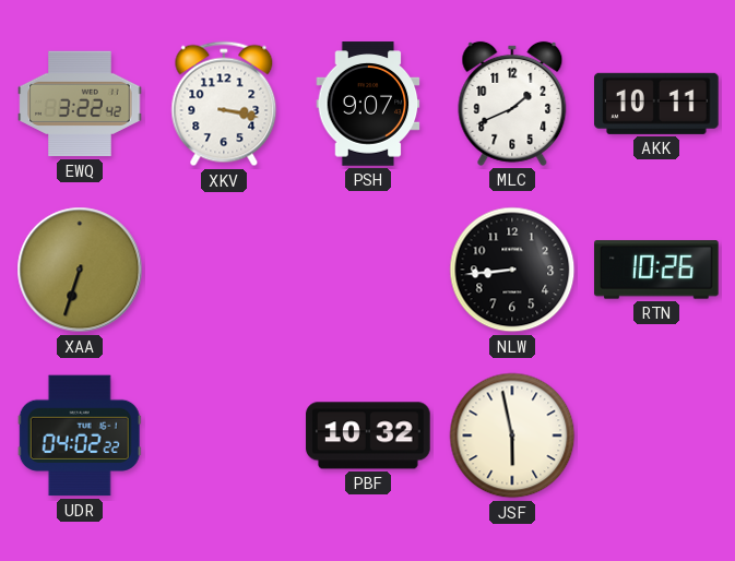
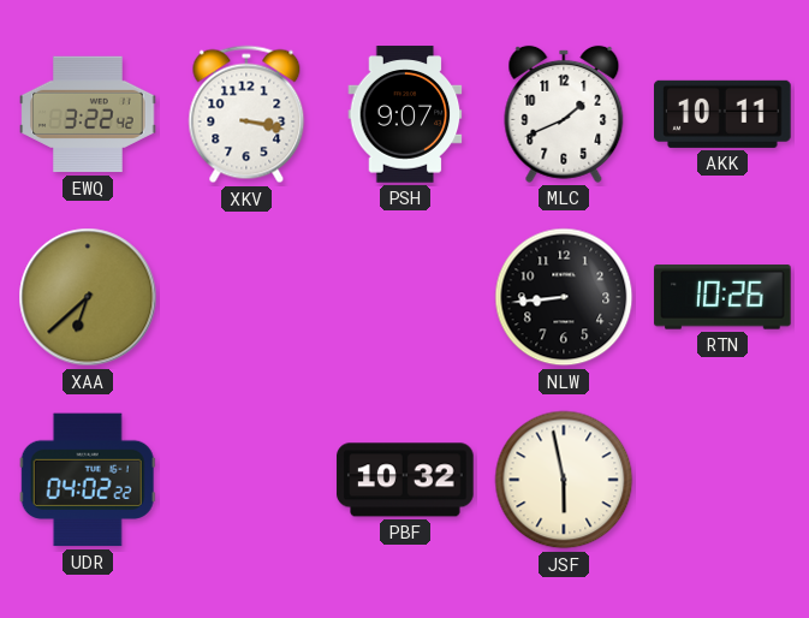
XAA: 6:33 -> 6:38 (88, 297)
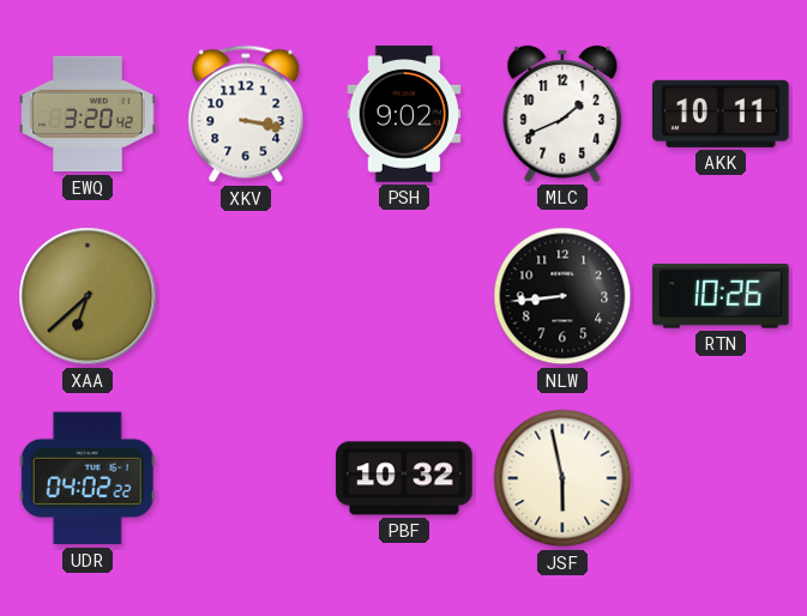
EWQ: 3:22 -> 3:20 (88, 114)
PSH: 9:07 -> 9:02 (404, 114)
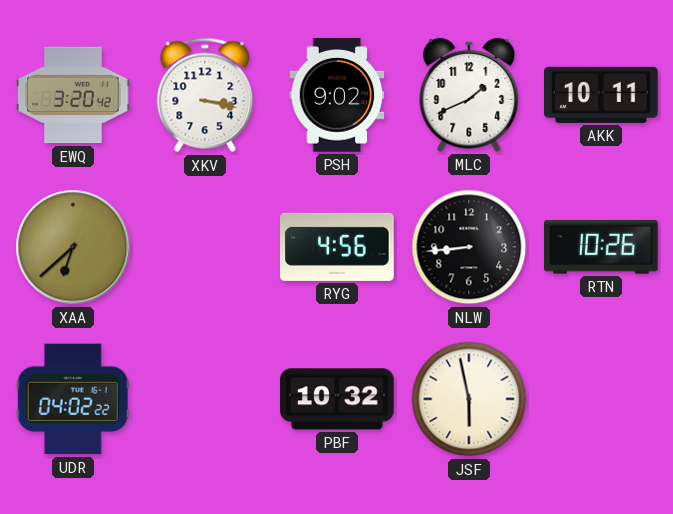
RYG: none -> 4:56 (337, 247)
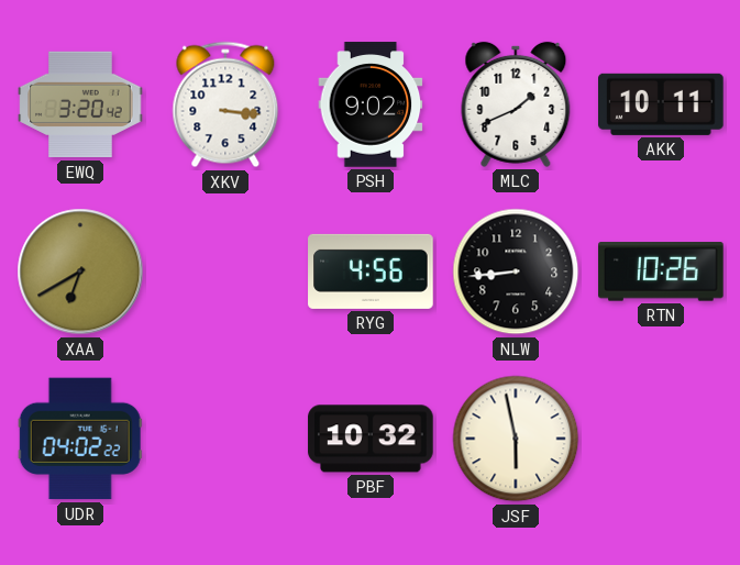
XKV: 3:17 -> 3:16 (225, 104)
XAA: 6:38 -> 6:40 (80, 272)
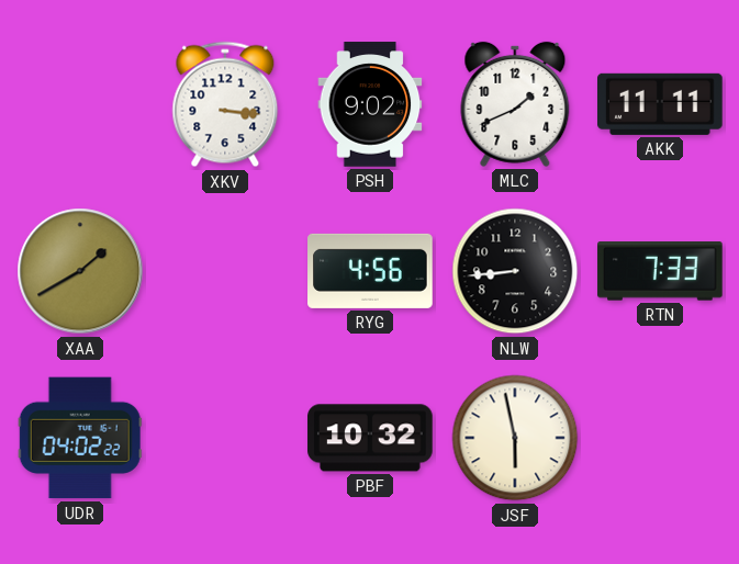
EWQ: 3:20 -> none (80, 104)
AKK: 10:11 -> 11:11 (661, 104)
XAA: 6:40 -> 1:40 (80, 271)
RTN: 10:26 -> 7:33 (660, 271)
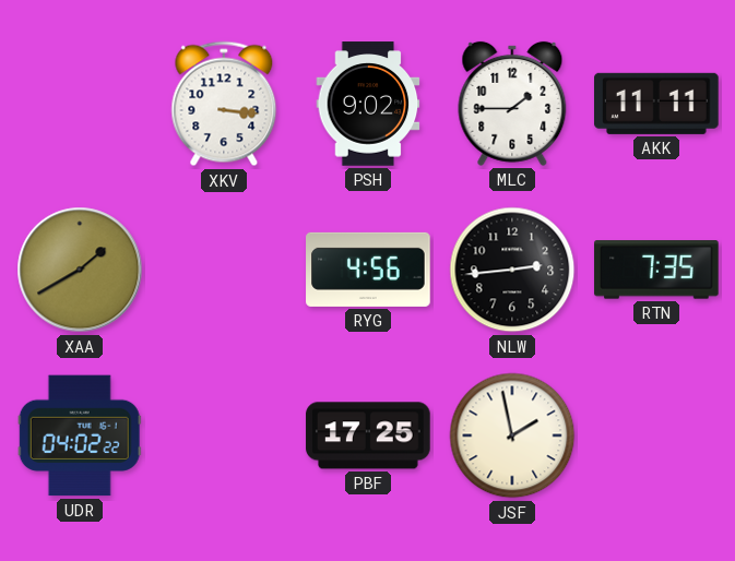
MLC: 1:41 -> 1:45 (512, 104)
NLW: 8:44 -> 2:44 (512, 270)
RTN: 7:33 -> 7:35 (656, 270)
PBF: 10:32 -> 17:25 (368, 435)
JSF: 5:58 -> 1:58 (512, 435)
